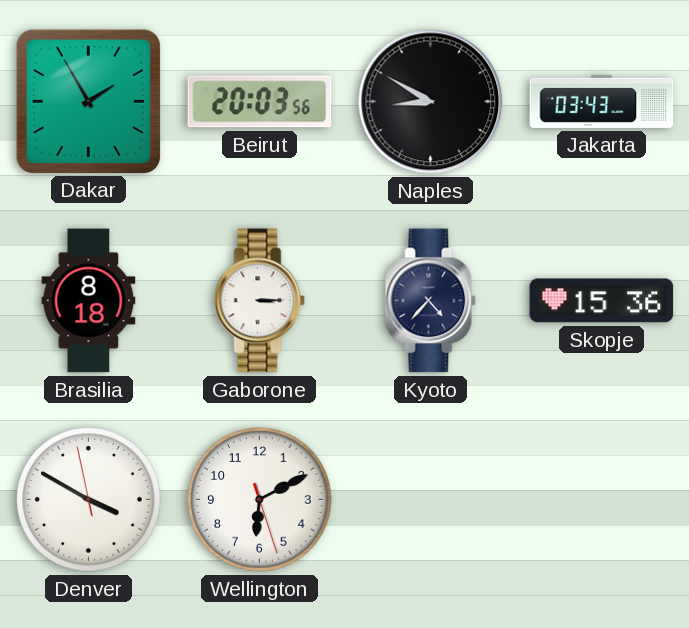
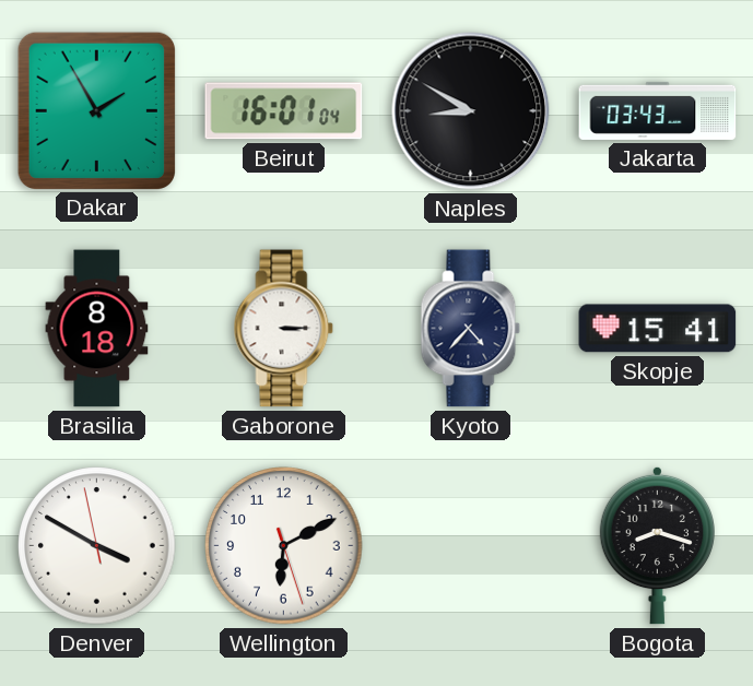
Beirut: 20:03 -> 16:01 (284, 111)
Skopje: 15:36 -> 15:41 (658, 329)
Bogota: none -> 8:18 (657, 545)
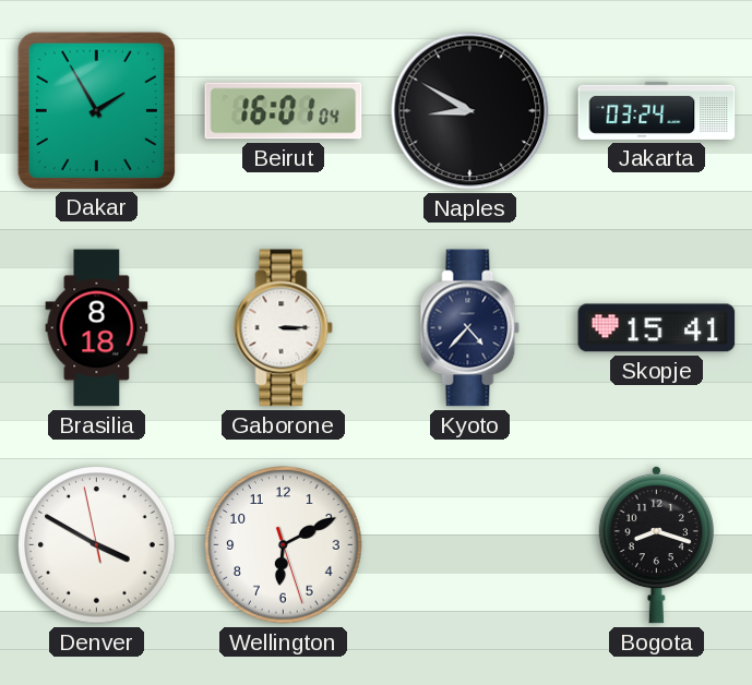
Jakarta: 03:43 -> 03:24 (657, 110)
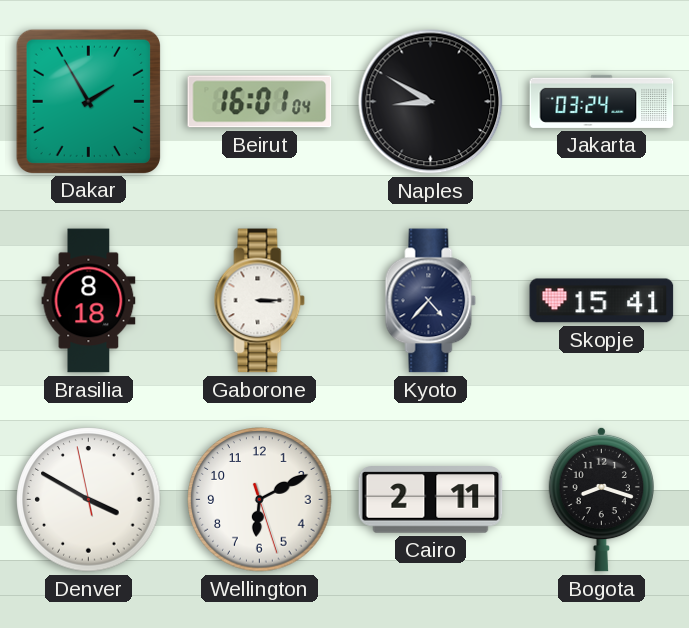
Cairo: none -> 2:11 (431, 500)
